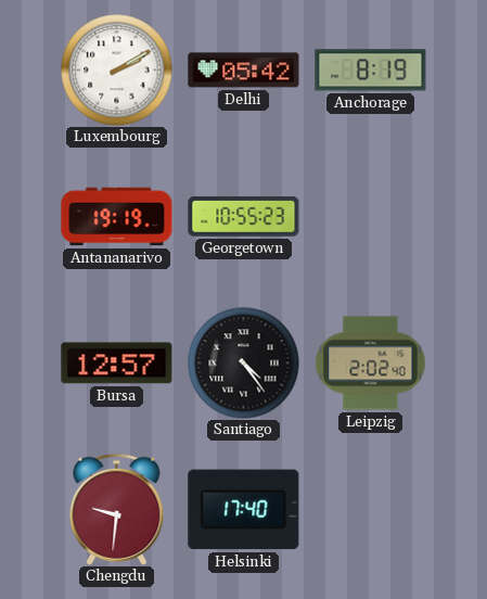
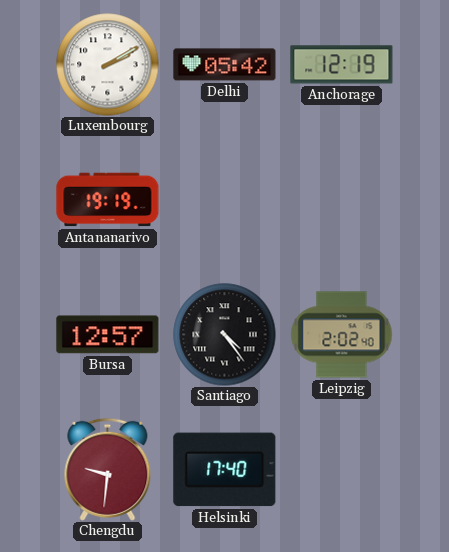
Anchorage: 8:19 -> 12:19 (342, 65)
Georgetown: 10:55 -> none (244, 217)
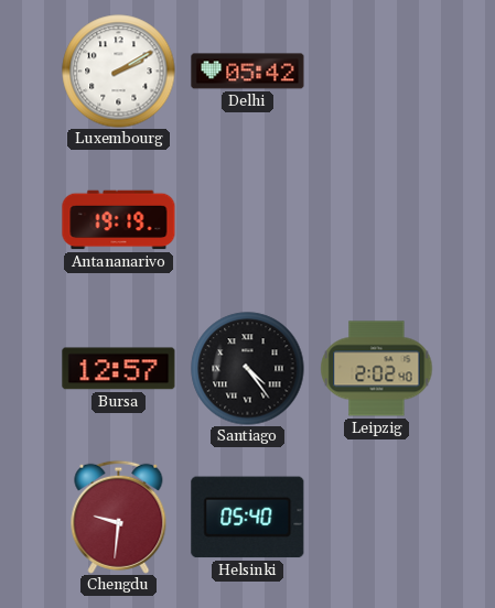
Anchorage: 12:19 -> none (342, 65)
Helsinki: 17:40 -> 05:40 (248, 518)
